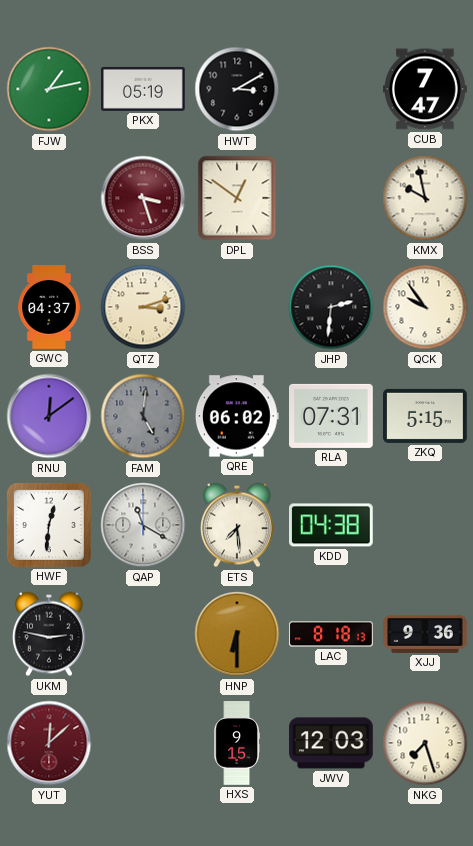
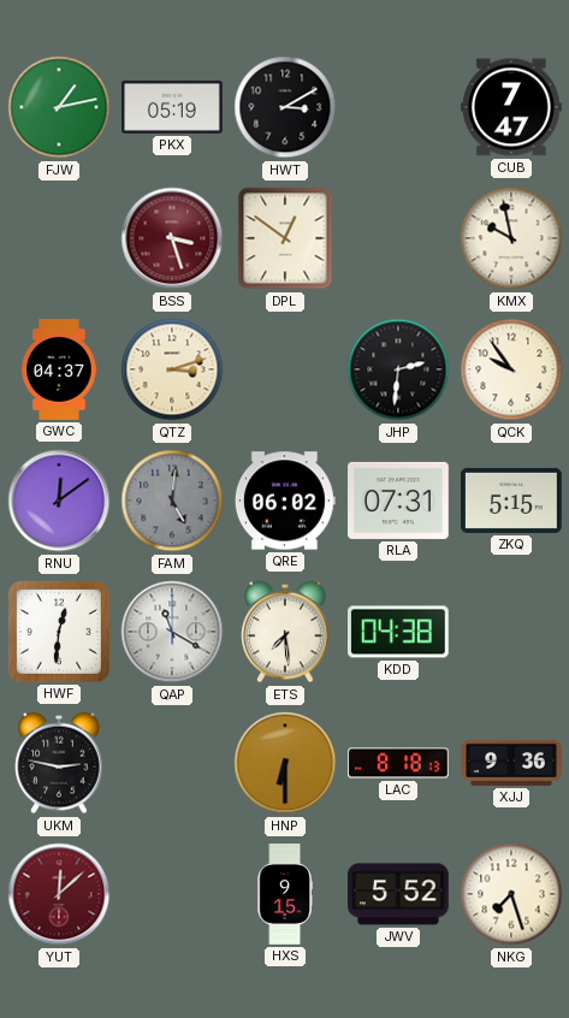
JWV: 12:03 -> 5:52 (399, 894)
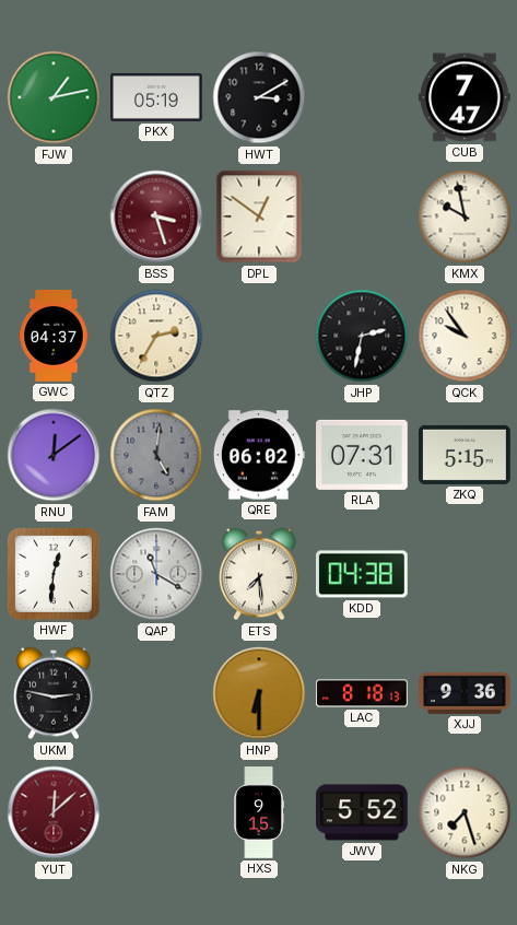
QTZ: 3:12 -> 2:35 (156, 336)
JHP: 2:31 -> 2:32 (362, 336)
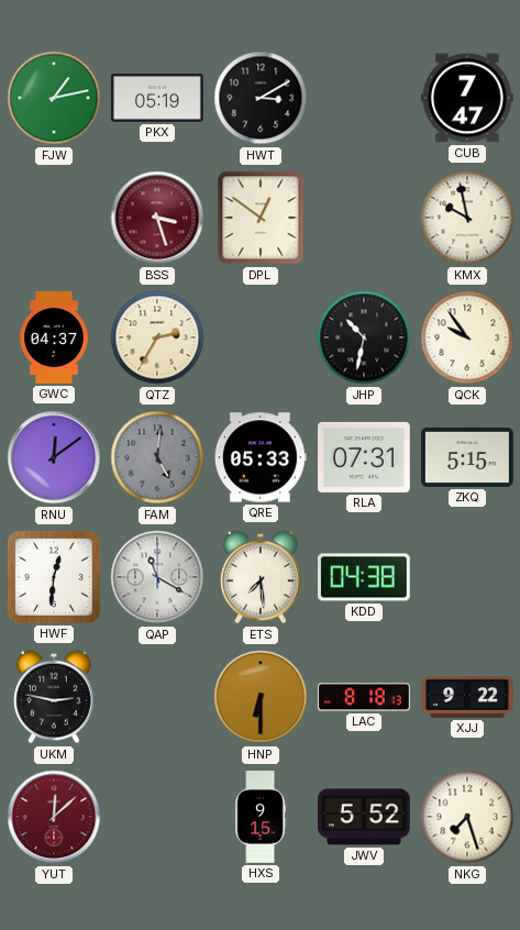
JHP: 2:32 -> 10:32 (364, 337)
QRE: 06:02 -> 05:33 (261, 457)
XJJ: 9:36 -> 9:22 (467, 697)
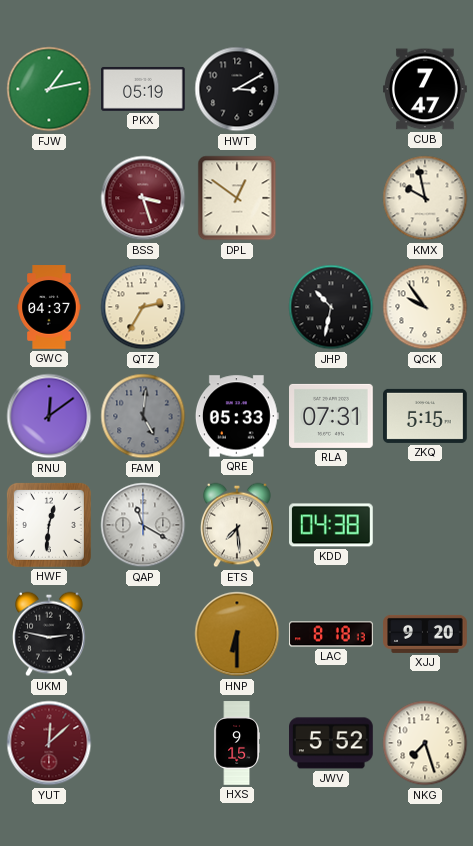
XJJ: 9:22 -> 9:20 (425, 634)
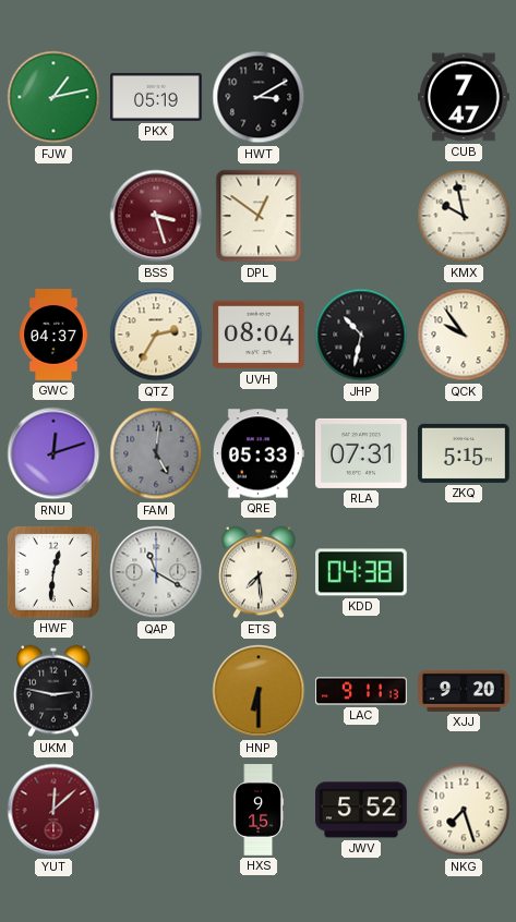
UVH: none -> 08:04 (260, 335)
RNU: 12:09 -> 12:12 (53, 453)
LAC: 8:18 -> 9:11 (361, 691)
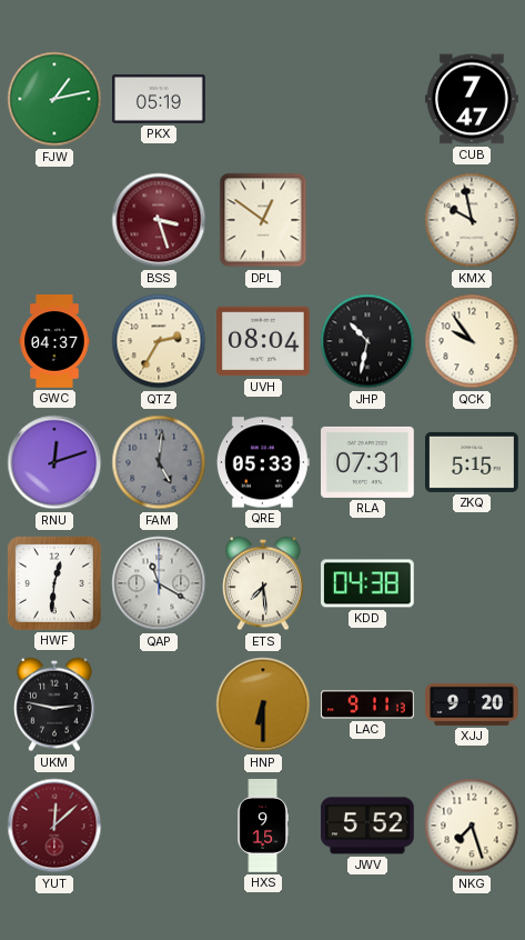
HWT: 3:10 -> none (259, 97)
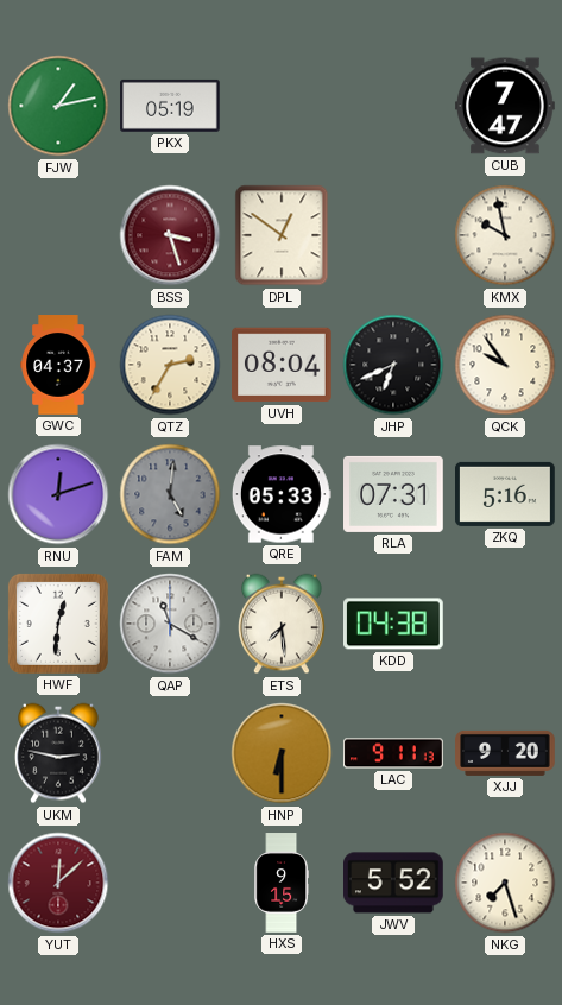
JHP: 10:32 -> 6:41 (393, 365)
ZKQ: 5:15 -> 5:16 (506, 494)
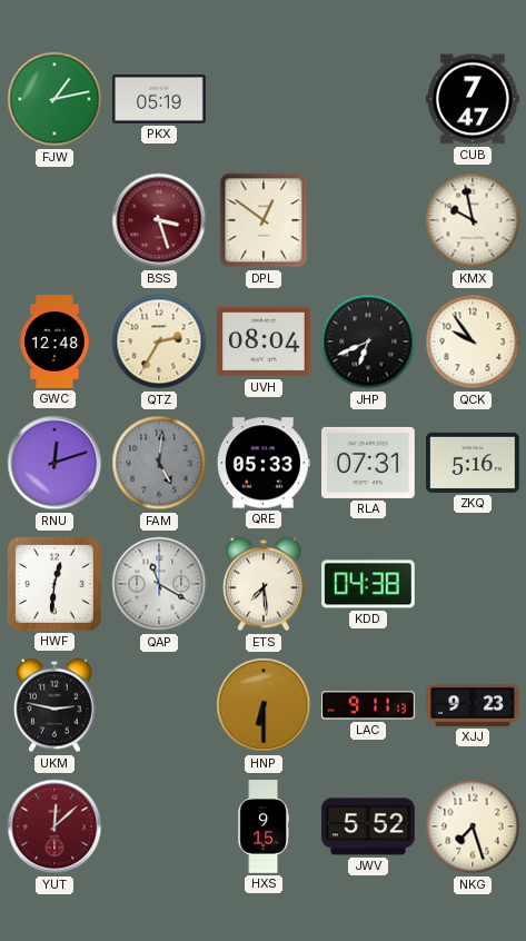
GWC: 04:37 -> 12:48 (54, 341)
XJJ: 9:20 -> 9:23 (473, 705)
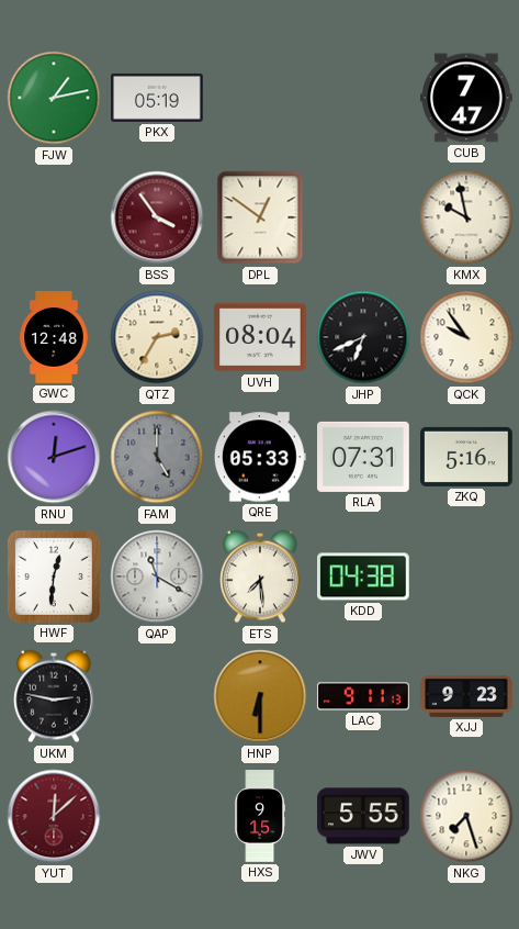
BSS: 3:27 -> 3:54 (157, 217)
FAM: 5:01 -> 5:00 (157, 457)
JWV: 5:52 -> 5:55 (364, 816)
